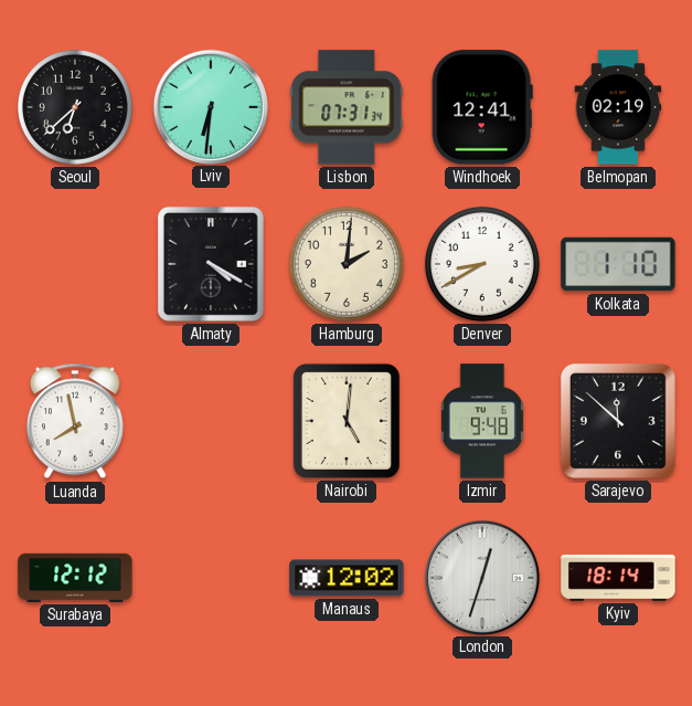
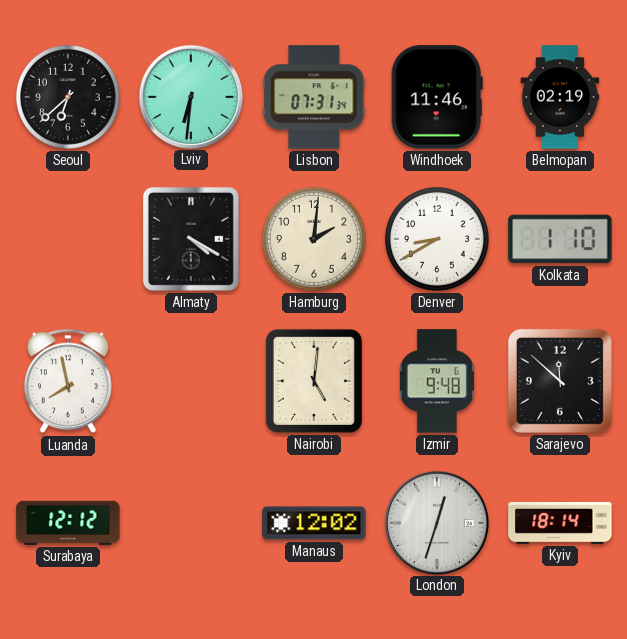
Windhoek: 12:41 -> 11:46 (437, 97)
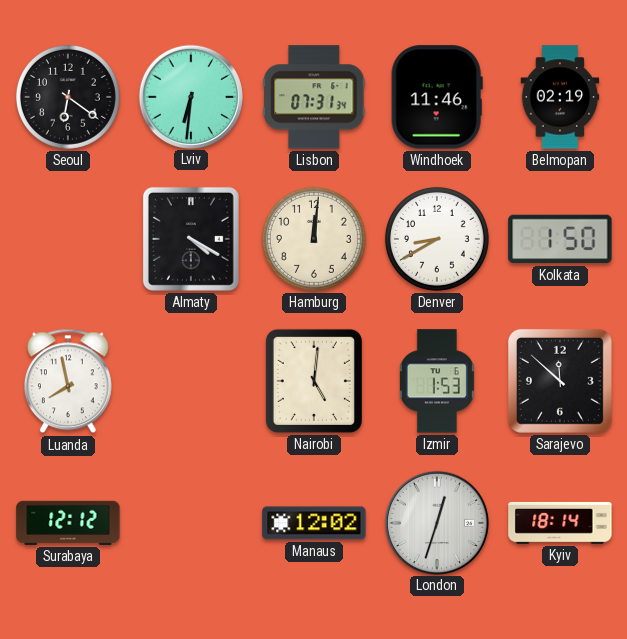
Seoul: 6:38 -> 6:21 (68, 97)
Hamburg: 2:01 -> 12:01 (314, 239)
Kolkata: 1:10 -> 1:50 (560, 239)
Izmir: 9:48 -> 1:53 (437, 381)
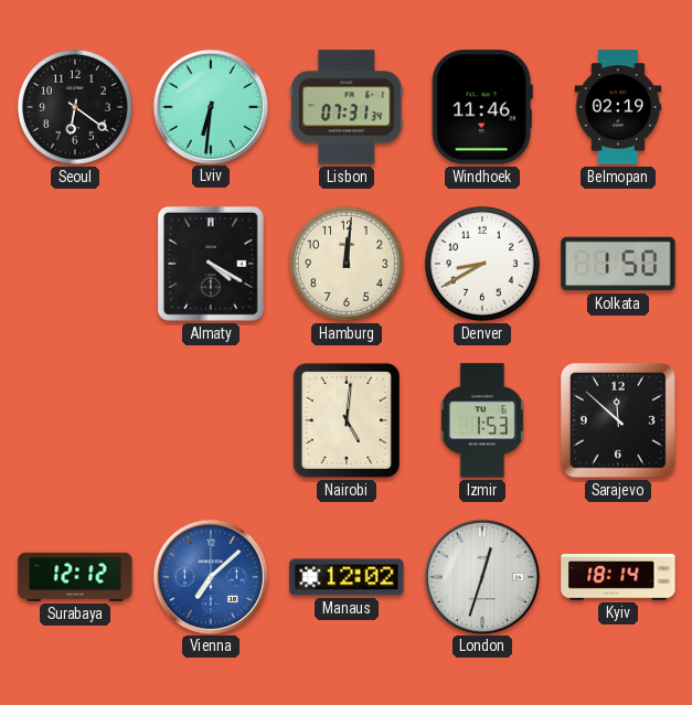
Luanda: 7:58 -> none (68, 381)
Vienna: none -> 7:08 (210, 576)
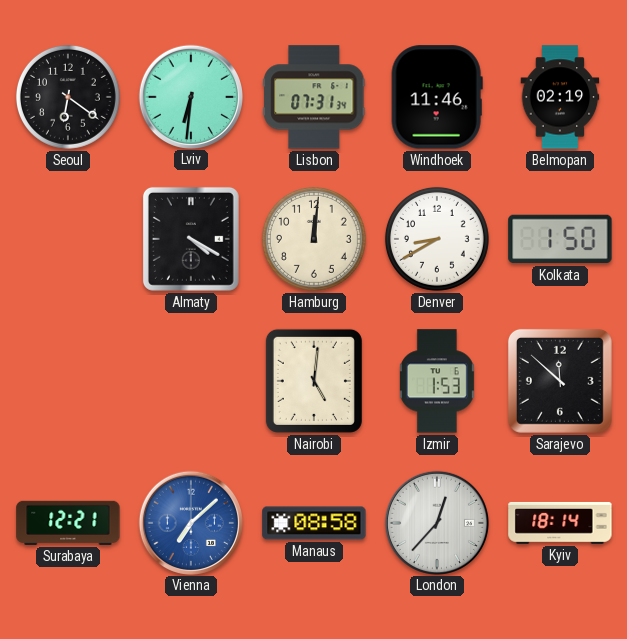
Surabaya: 12:12 -> 12:21 (68, 523)
Manaus: 12:02 -> 08:58 (314, 523)
London: 12:33 -> 12:37 (436, 522)
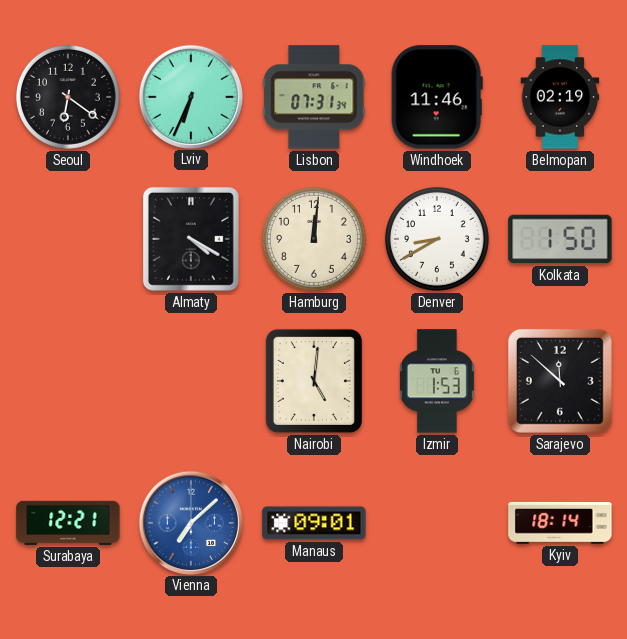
Lviv: 6:31 -> 6:34 (190, 96)
Manaus: 08:58 -> 09:01 (314, 523)
London: 12:37 -> none (436, 522)
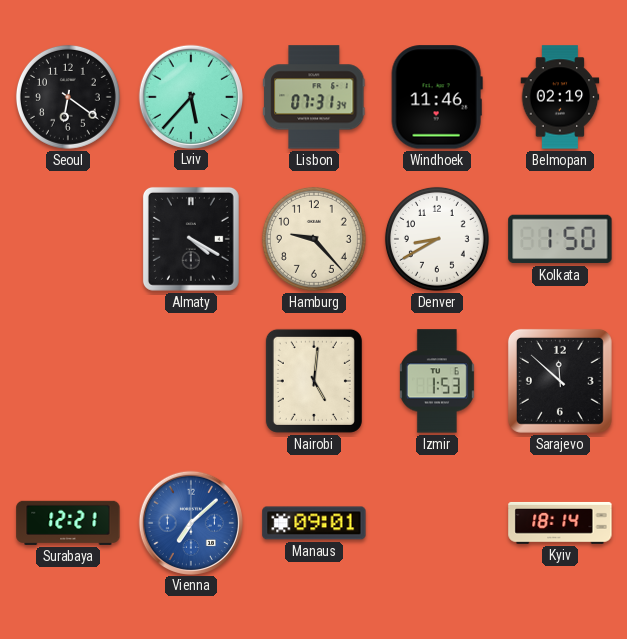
Lviv: 6:34 -> 5:37 (190, 96)
Hamburg: 12:01 -> 9:23 (314, 239)
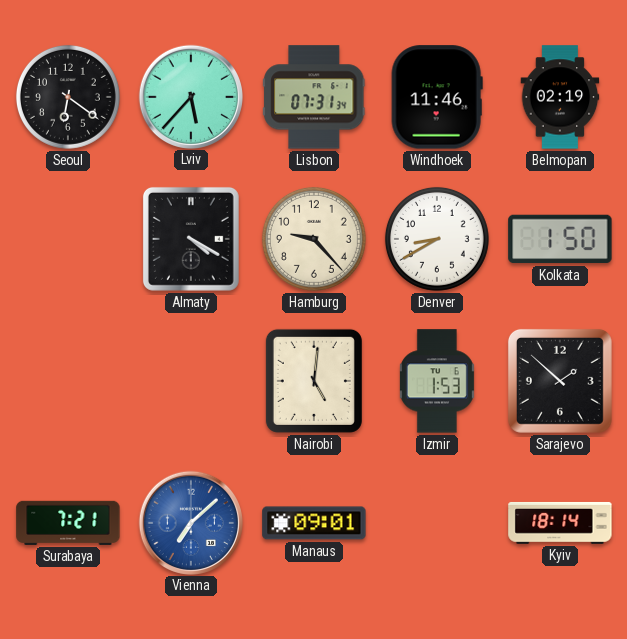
Sarajevo: 11:52 -> 1:52 (560, 381)
Surabaya: 12:21 -> 7:21 (68, 523)
